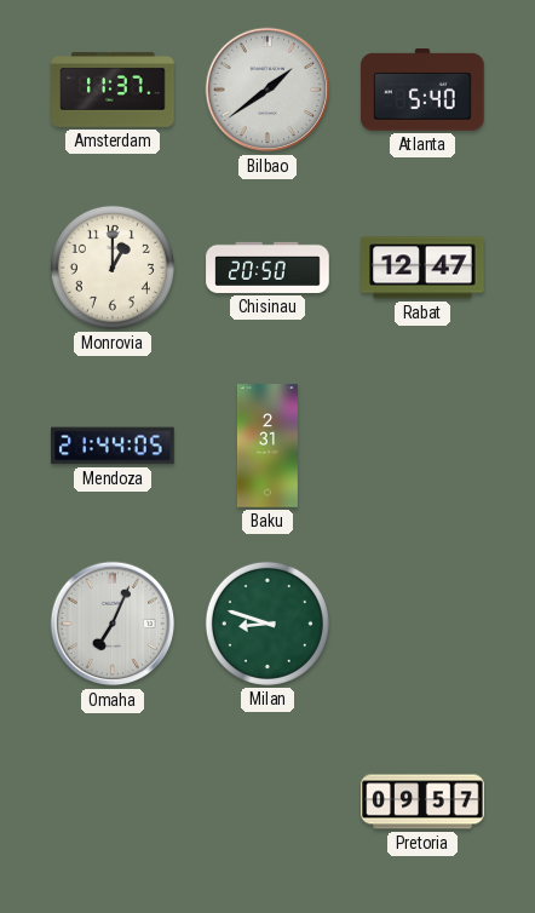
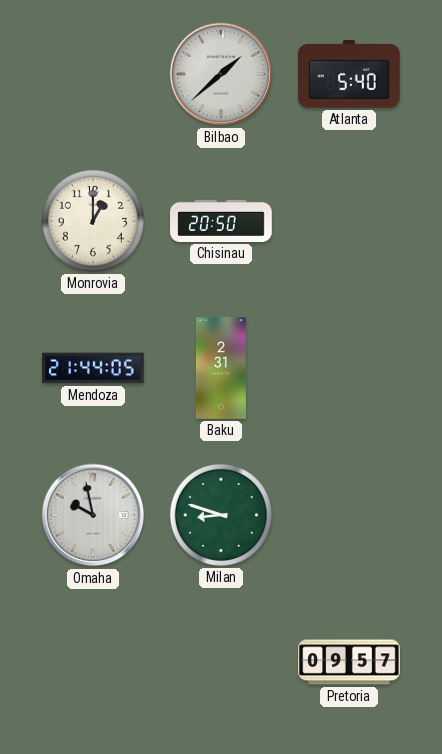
Amsterdam: 11:37 -> none (113, 90)
Bilbao: 1:39 -> 1:38 (221, 74)
Rabat: 12:47 -> none (422, 268)
Omaha: 7:04 -> 9:58 (93, 515)
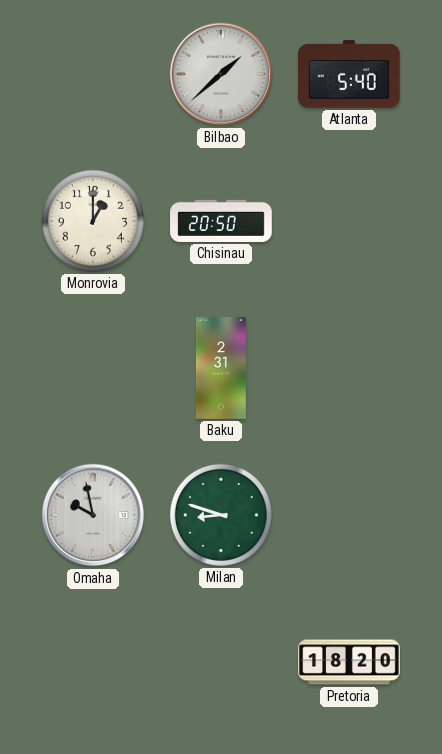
Mendoza: 21:44 -> none (93, 368)
Pretoria: 09:57 -> 18:20 (349, 662)
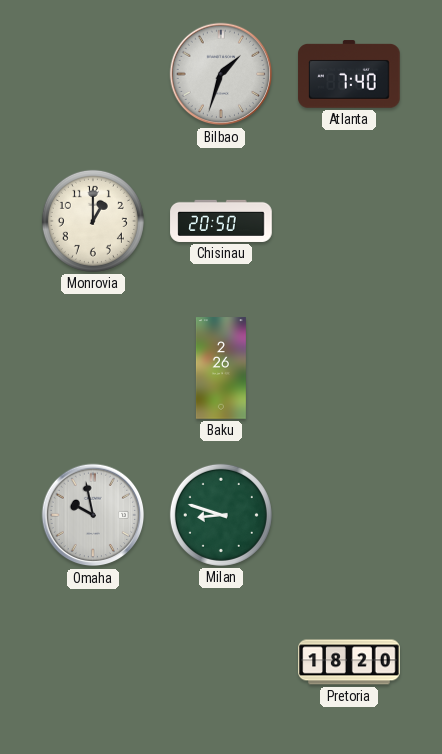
Bilbao: 1:38 -> 1:33 (221, 74)
Atlanta: 5:40 -> 7:40 (349, 74)
Baku: 2:31 -> 2:26 (221, 368)
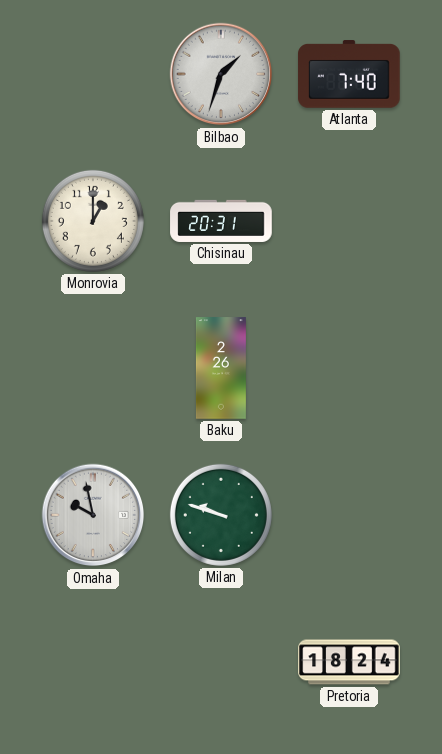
Chisinau: 20:50 -> 20:31 (221, 221)
Milan: 8:48 -> 9:48 (221, 515)
Pretoria: 18:20 -> 18:24 (349, 662)
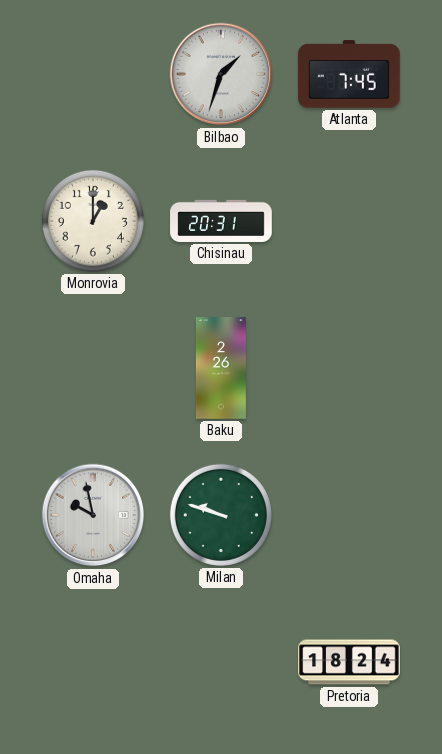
Atlanta: 7:40 -> 7:45 (349, 74)
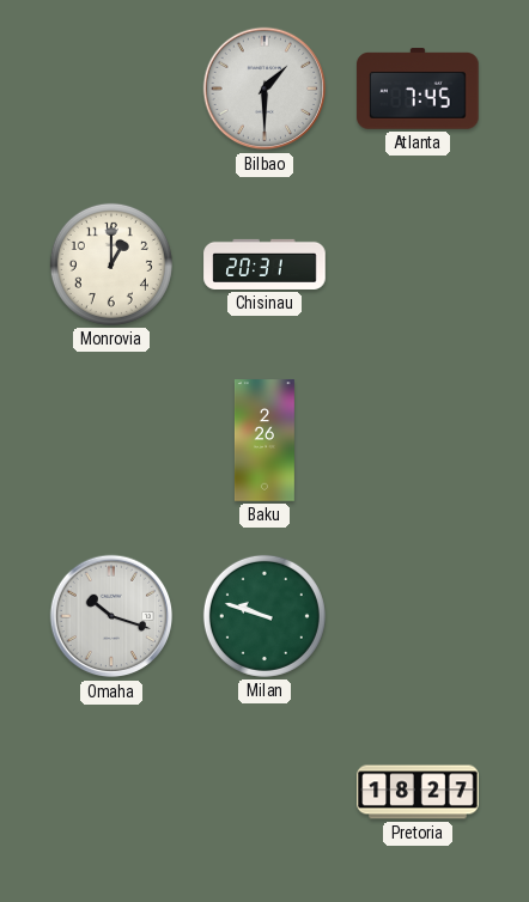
Bilbao: 1:33 -> 1:30 (264, 89)
Omaha: 9:58 -> 10:18 (111, 616)
Pretoria: 18:24 -> 18:27 (418, 792)
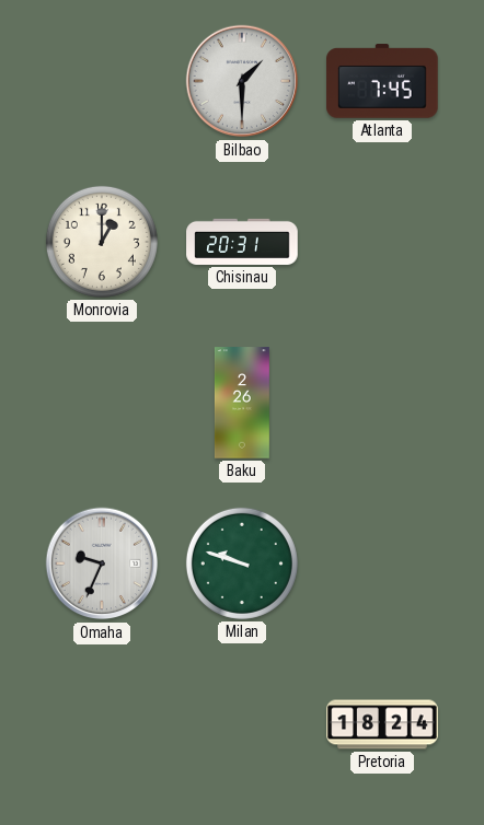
Omaha: 10:18 -> 9:34 (102, 563)
Pretoria: 18:27 -> 18:24 (382, 724)
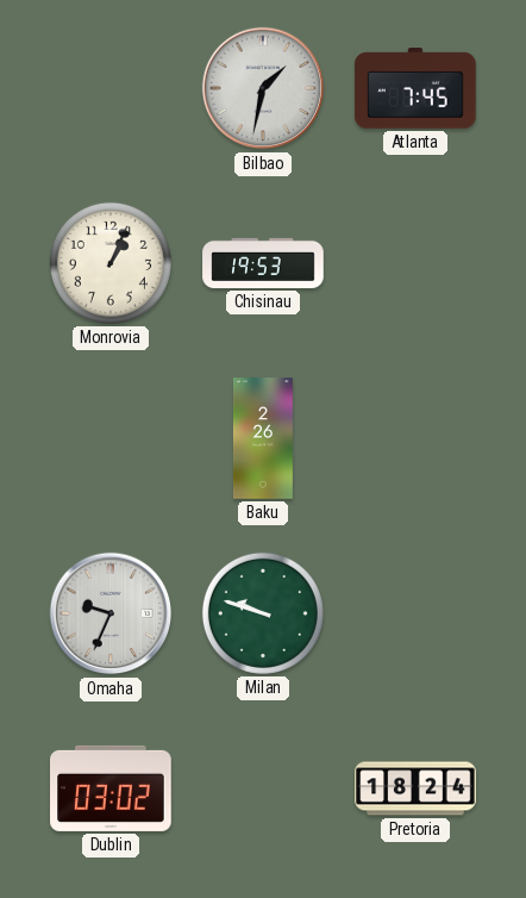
Bilbao: 1:30 -> 1:32 (263, 88)
Monrovia: 1:00 -> 1:04 (111, 263)
Chisinau: 20:31 -> 19:53 (263, 263)
Dublin: none -> 03:02 (111, 788)
